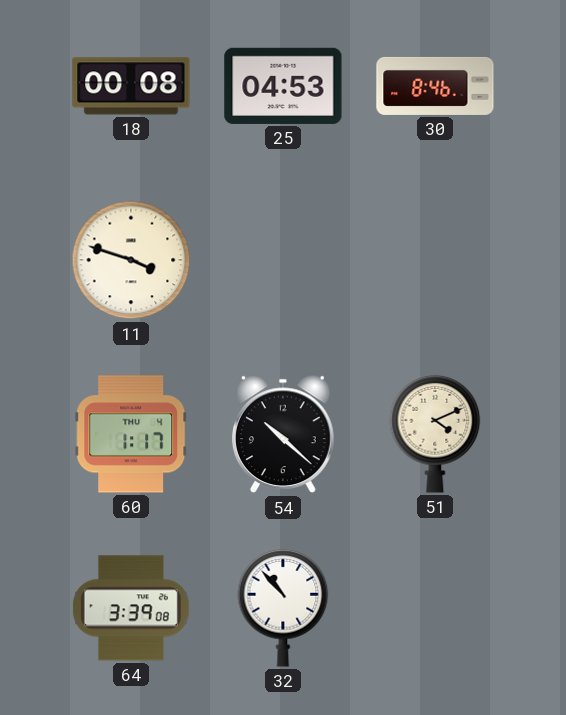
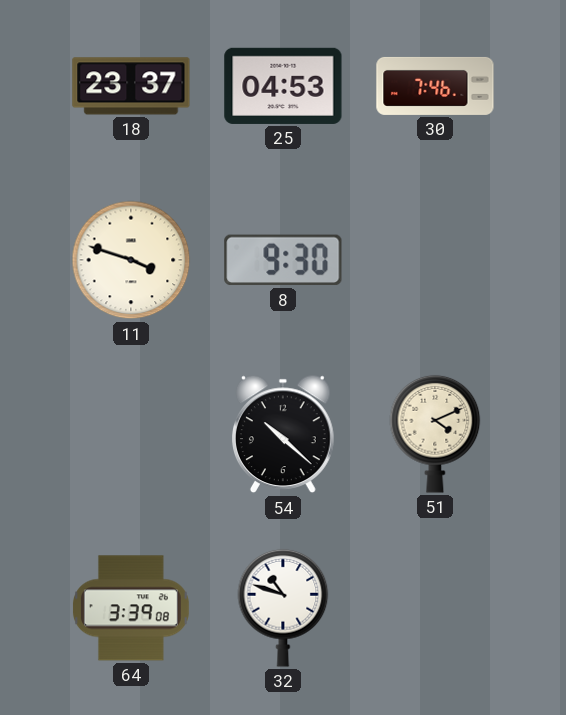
18: 00:08 -> 23:37 (131, 86)
30: 8:46 -> 7:46 (435, 86)
8: none -> 9:30 (283, 260)
60: 1:17 -> none (131, 434)
32: 10:53 -> 10:48 (283, 608)
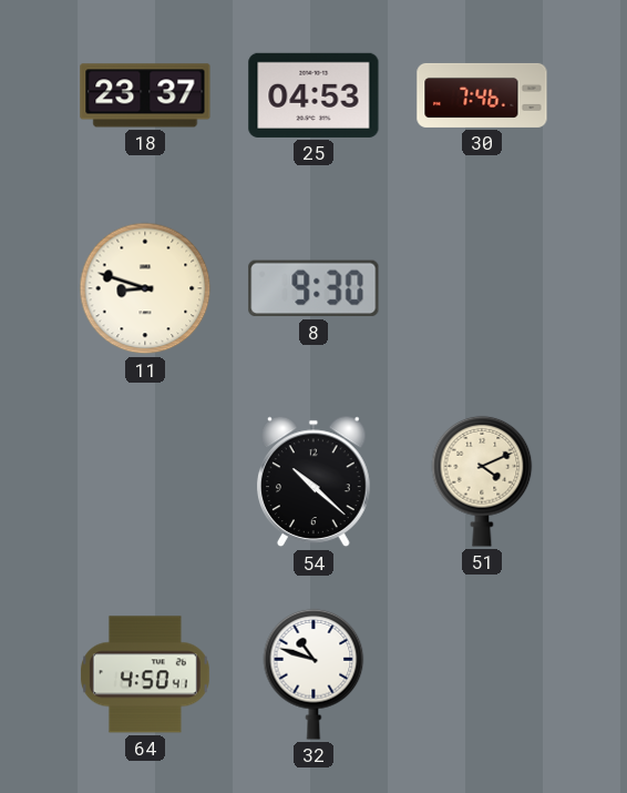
11: 3:48 -> 8:48 (145, 288)
64: 3:39 -> 4:50 (145, 674)
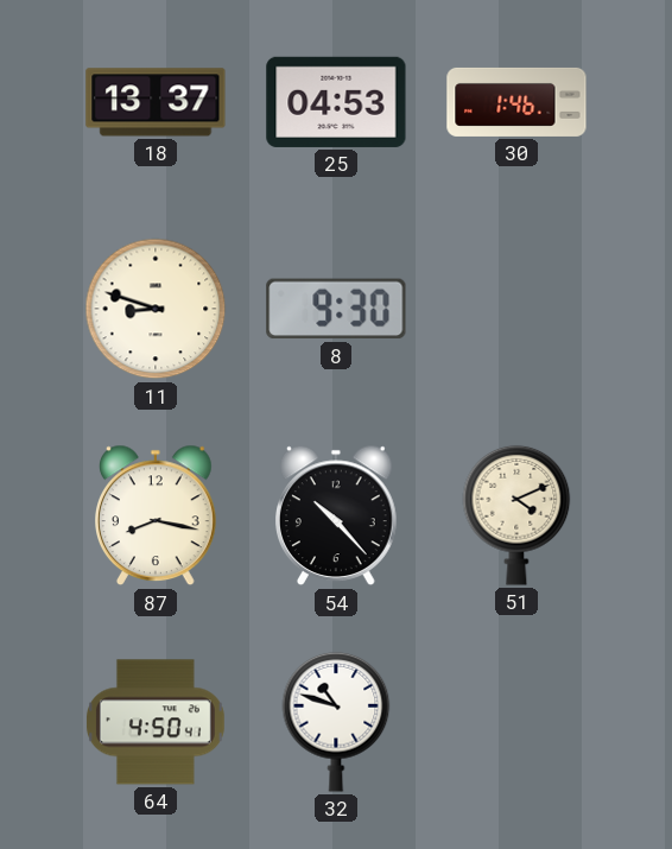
18: 23:37 -> 13:37 (156, 102)
30: 7:46 -> 1:46 (516, 102)
87: none -> 8:17 (157, 515)
54: 10:22 -> 10:23 (337, 515)
